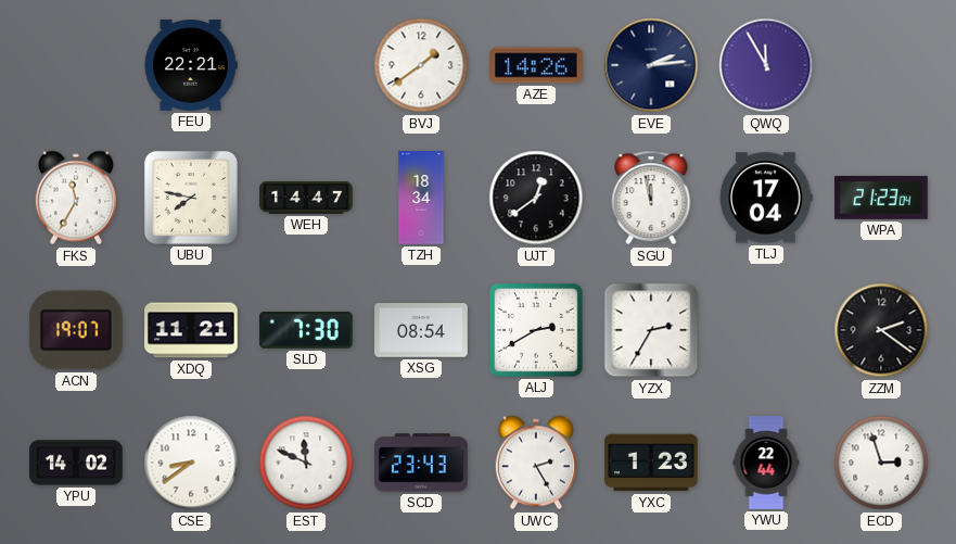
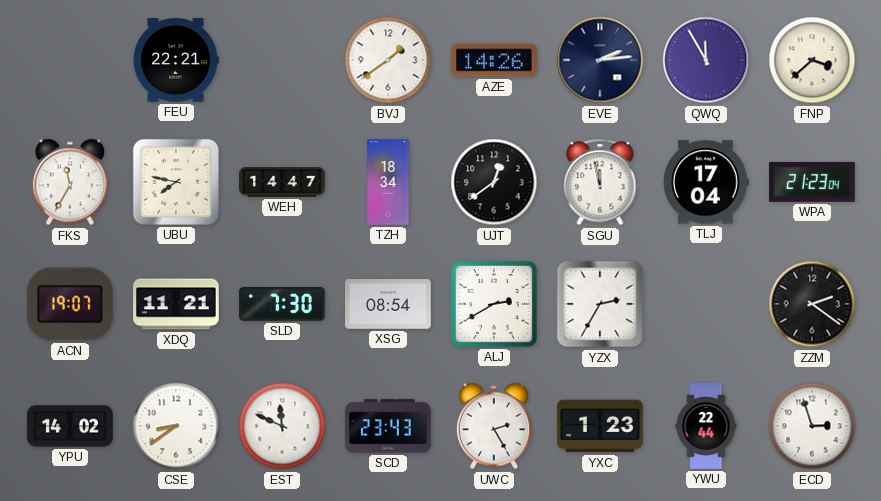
FNP: none -> 3:38 (812, 60)
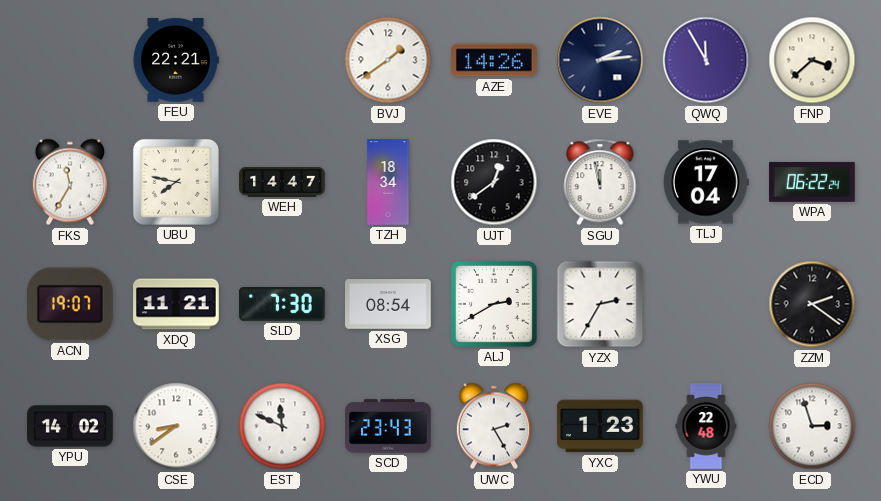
WPA: 21:23 -> 06:22 (812, 182)
YWU: 22:44 -> 22:48 (706, 426)
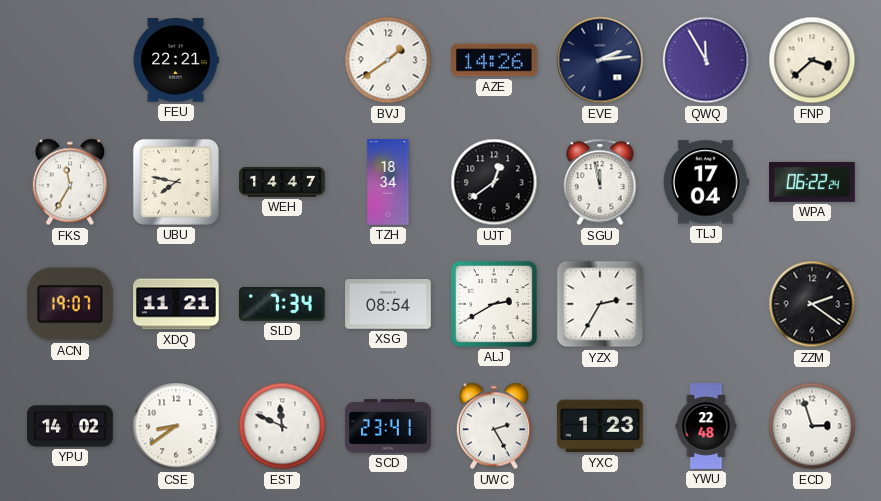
SLD: 7:30 -> 7:34 (282, 305)
SCD: 23:43 -> 23:41 (388, 426)
